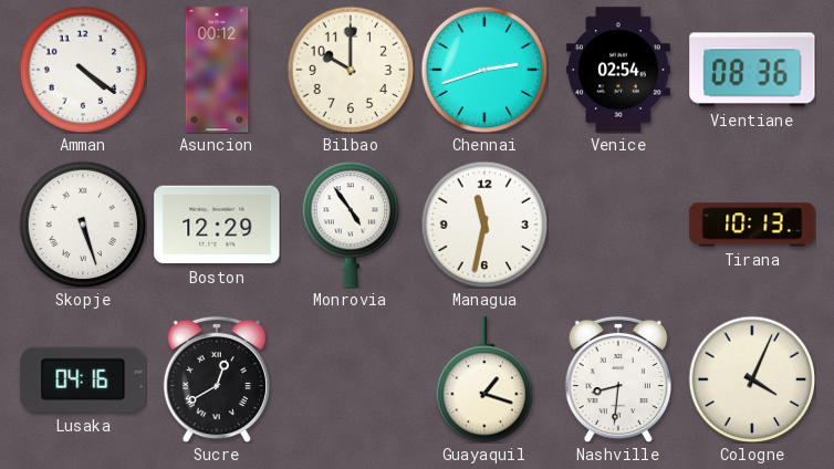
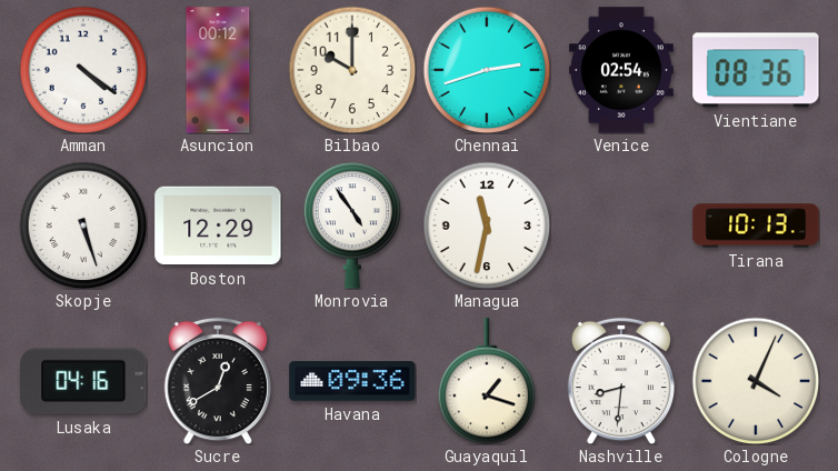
Havana: none -> 09:36 (352, 381)
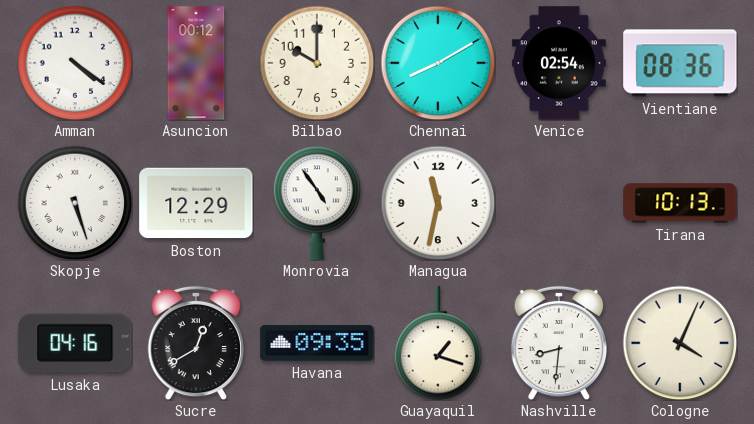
Chennai: 2:42 -> 8:10 (438, 63)
Havana: 09:36 -> 09:35 (317, 343)
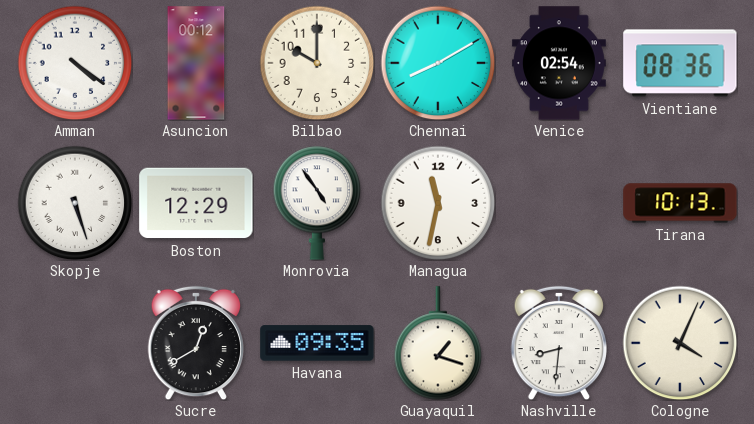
Lusaka: 04:16 -> none (75, 343)
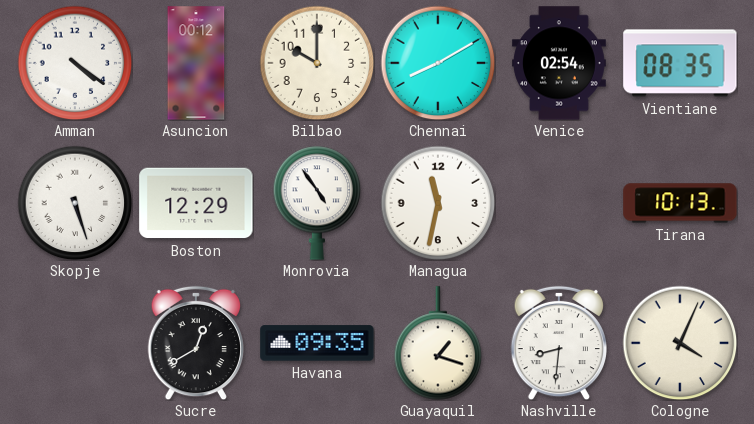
Vientiane: 08:36 -> 08:35 (680, 63)
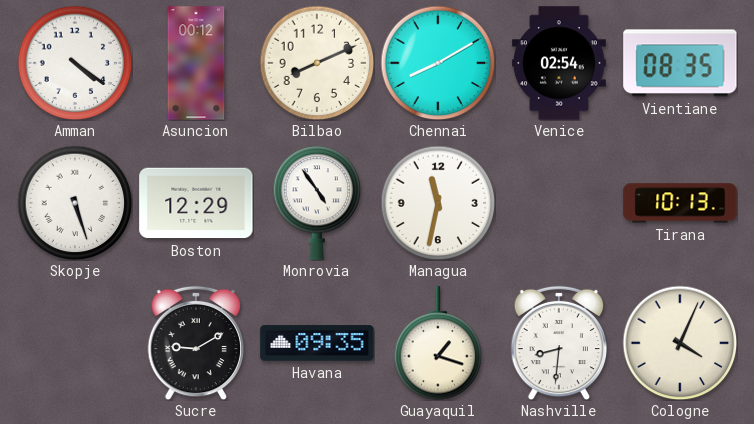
Bilbao: 10:00 -> 8:11 (317, 63)
Sucre: 12:40 -> 9:10 (195, 343)
